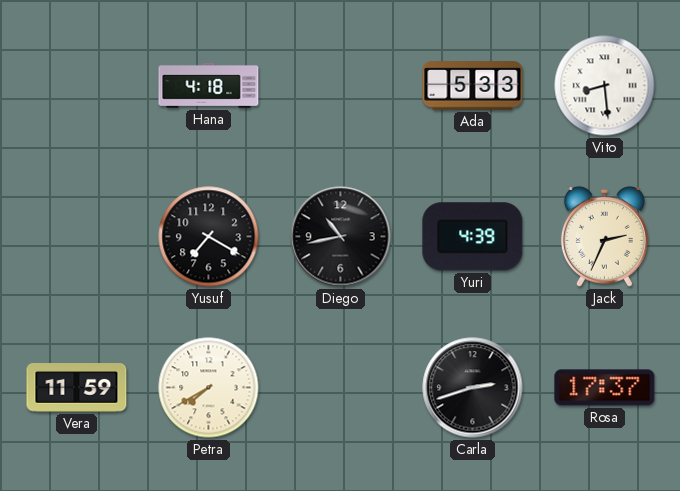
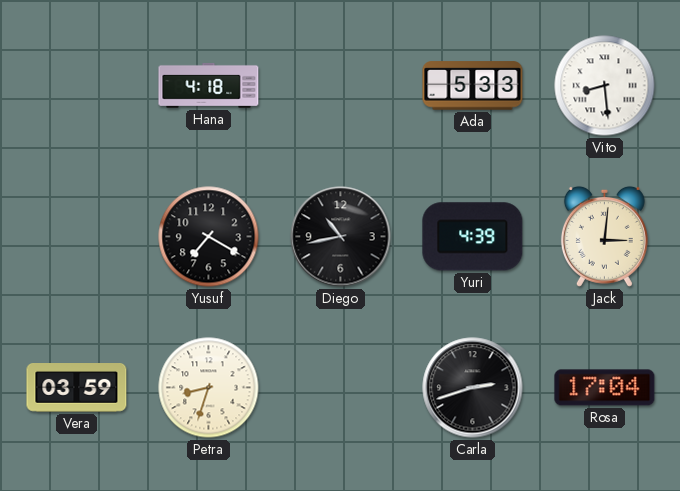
Jack: 2:34 -> 3:01 (604, 236)
Vera: 11:59 -> 03:59 (77, 388)
Petra: 7:40 -> 8:33 (209, 388)
Rosa: 17:37 -> 17:04 (605, 388)
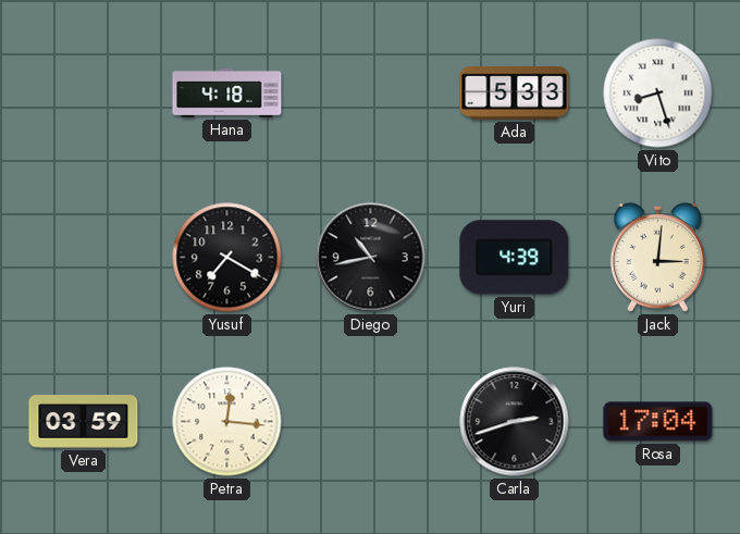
Vito: 8:29 -> 8:27 (658, 94)
Petra: 8:33 -> 12:16 (227, 422)
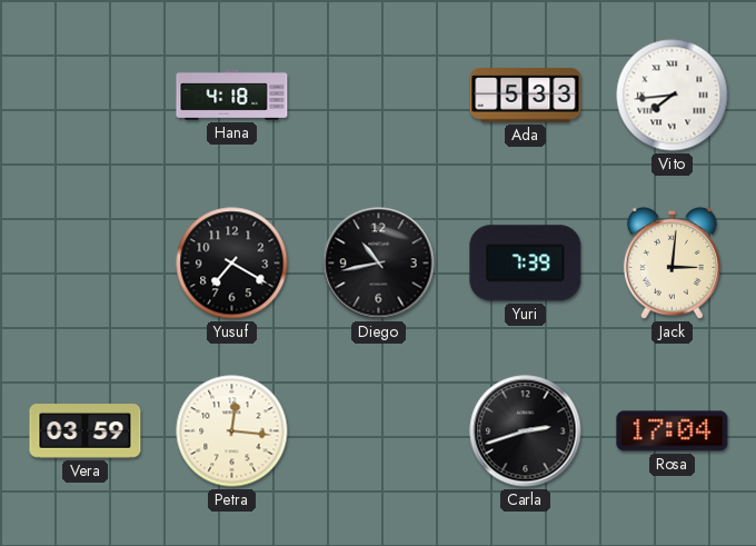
Vito: 8:27 -> 7:44 (673, 96)
Yuri: 4:39 -> 7:39 (526, 264)
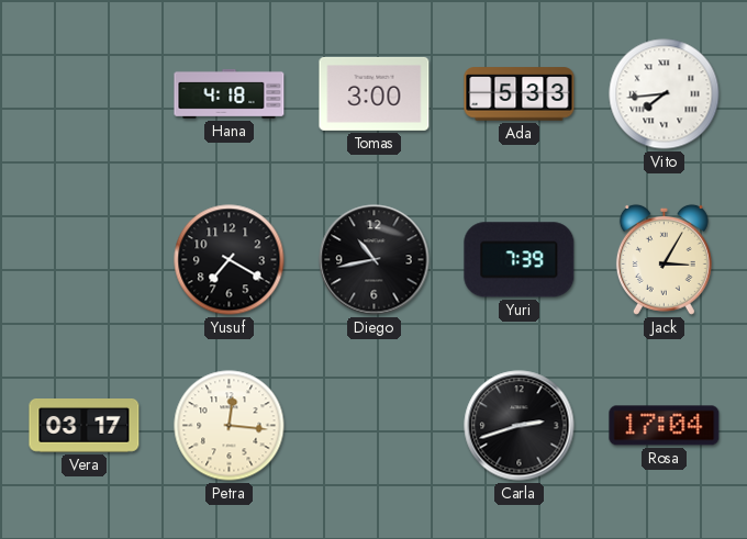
Tomas: none -> 3:00 (375, 93)
Jack: 3:01 -> 3:05 (664, 259)
Vera: 03:59 -> 03:17 (85, 426)
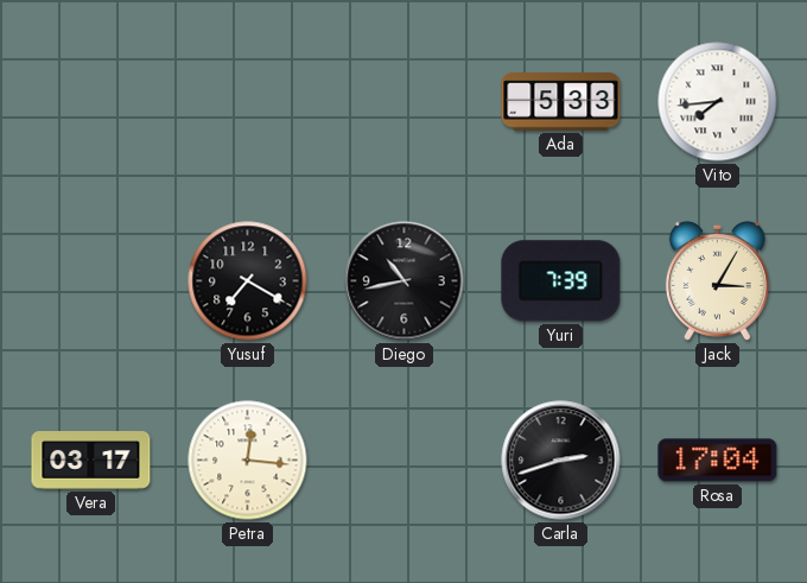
Hana: 4:18 -> none (230, 93)
Tomas: 3:00 -> none (375, 93)
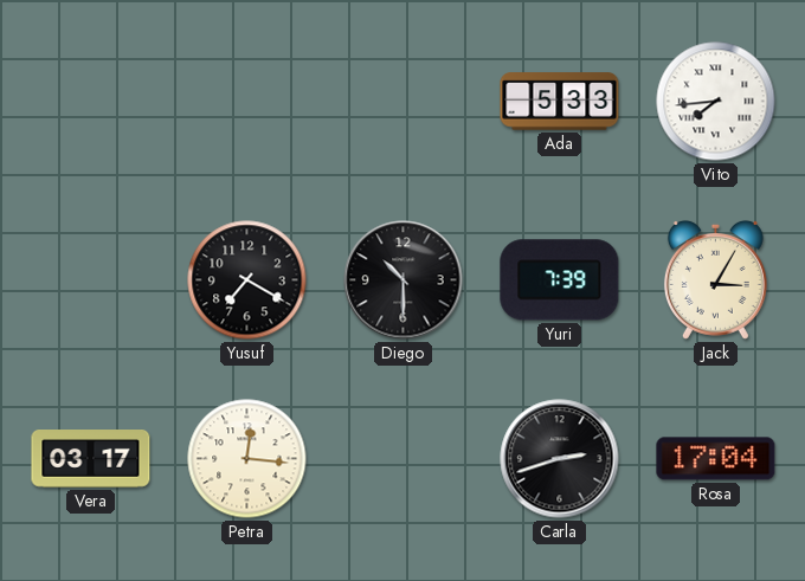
Diego: 10:43 -> 10:30 (404, 280)
